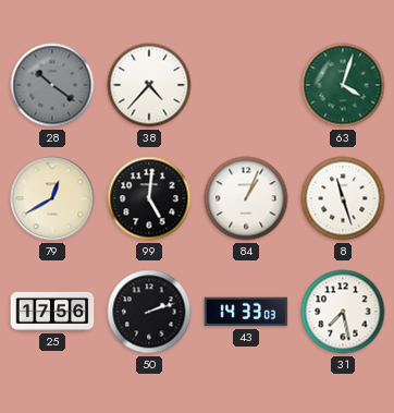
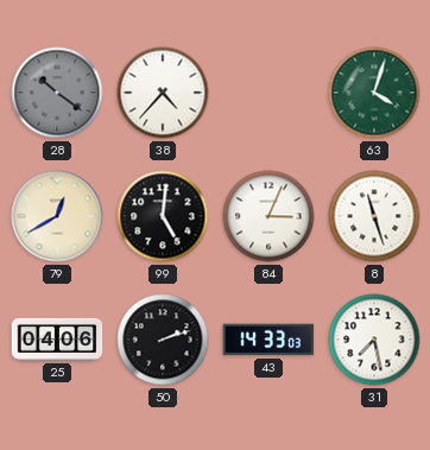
84: 1:04 -> 3:04 (268, 216)
25: 17:56 -> 04:06 (57, 340)
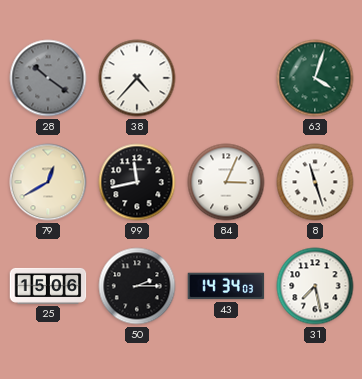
99: 5:01 -> 11:43 (137, 182)
25: 04:06 -> 15:06 (48, 286)
50: 2:12 -> 2:15 (137, 286)
43: 14:33 -> 14:34 (226, 286)
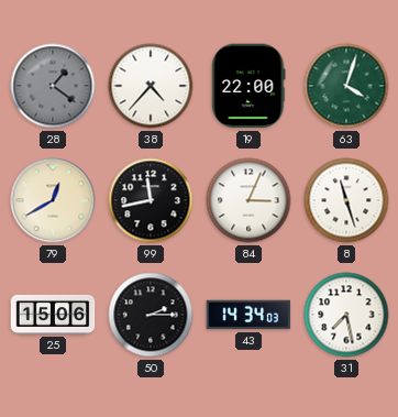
28: 10:21 -> 1:21 (53, 86)
19: none -> 22:00 (248, 86)
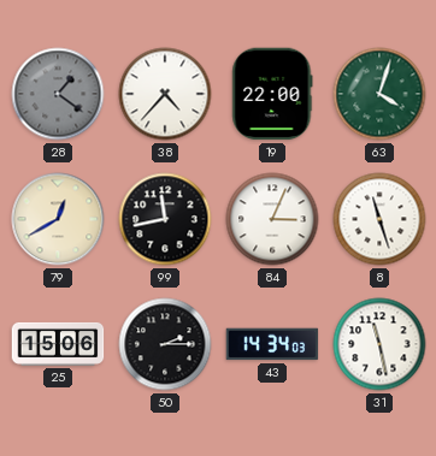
31: 7:28 -> 11:28 (379, 344)
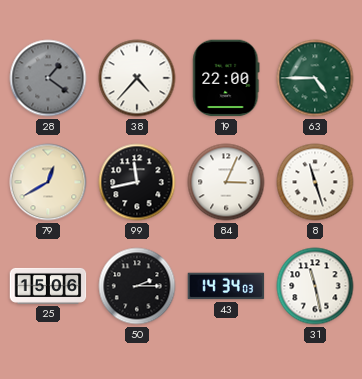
63: 4:03 -> 4:45 (315, 78)
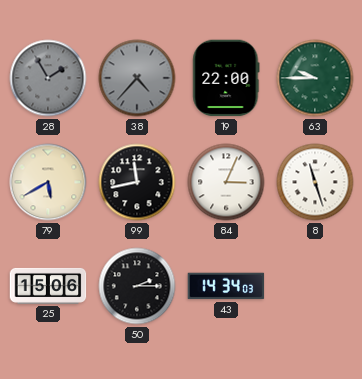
28: 1:21 -> 1:55 (48, 78)
38 dial: white -> grey (137, 78)
63: 4:45 -> 9:45 (315, 78)
79: 12:40 -> 5:40 (48, 182)
31: 11:28 -> none (315, 286)
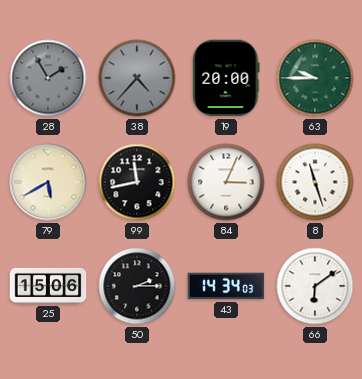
19: 22:00 -> 20:00 (226, 78)
66: none -> 6:09 (315, 286)
